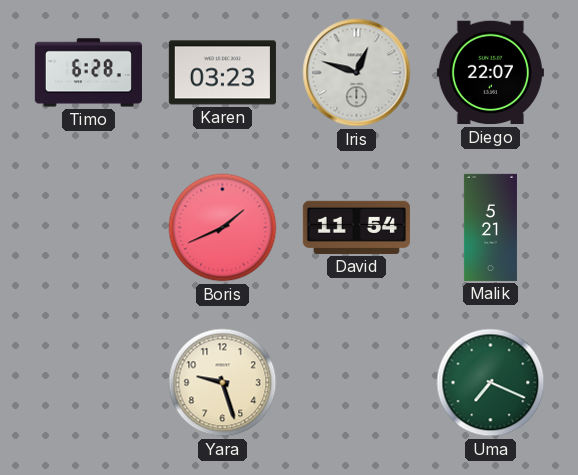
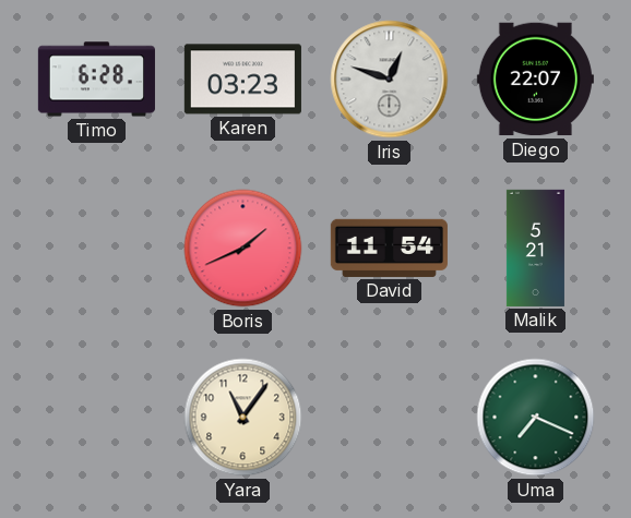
Yara: 9:27 -> 11:06 (243, 418)
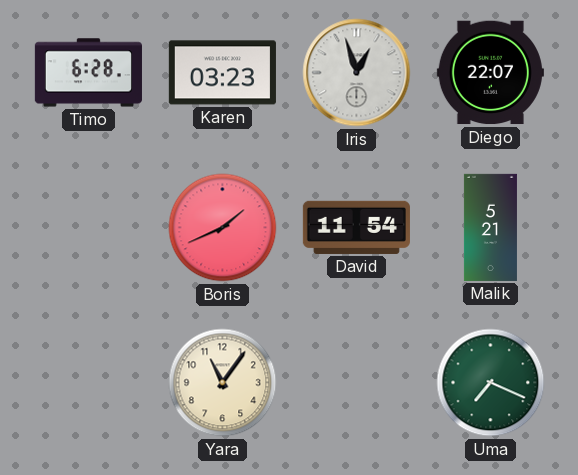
Iris: 12:48 -> 12:57 (357, 73)
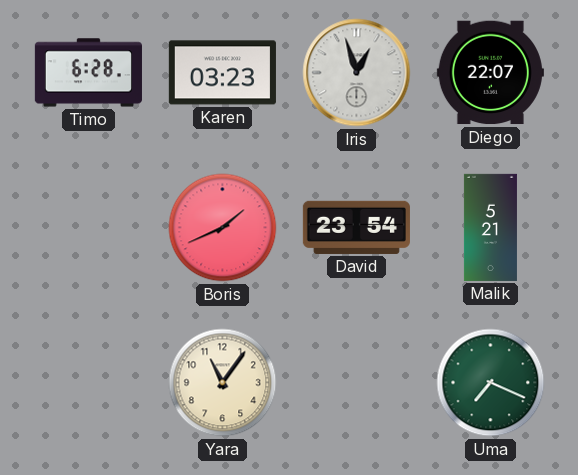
David: 11:54 -> 23:54 (356, 227)
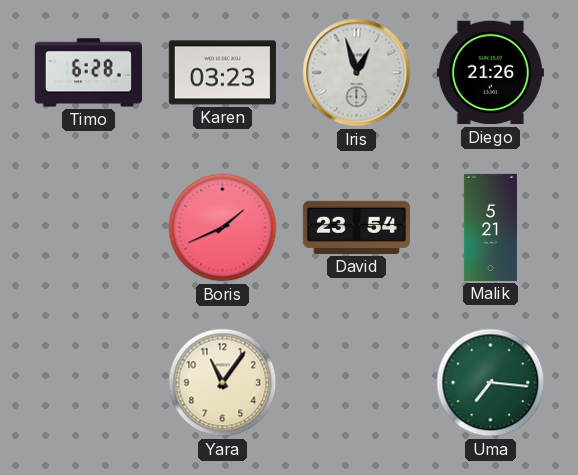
Diego: 22:07 -> 21:26 (490, 73)
Uma: 7:19 -> 7:16 (491, 383)
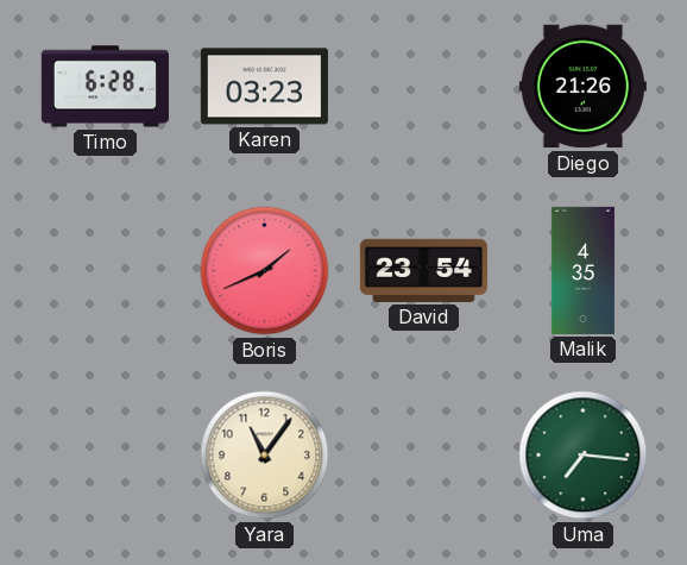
Iris: 12:57 -> none (357, 73)
Malik: 5:21 -> 4:35 (582, 270)
